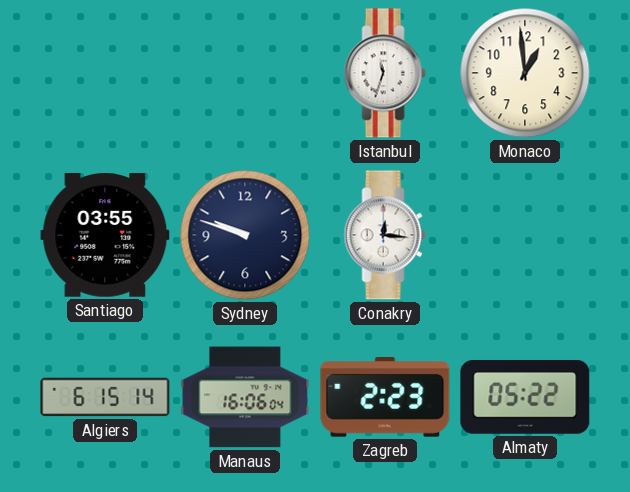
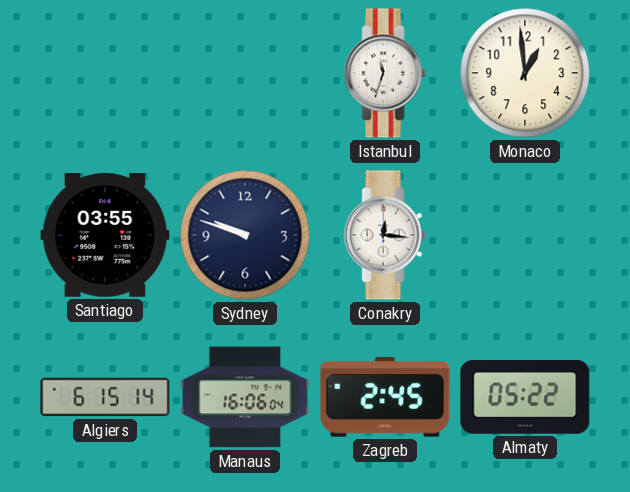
Zagreb: 2:23 -> 2:45 (385, 398)
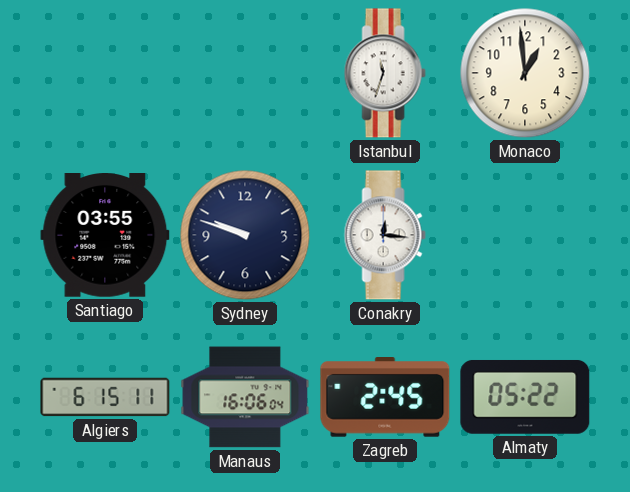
Algiers: 6:15:14 -> 6:15:11 (105, 397)
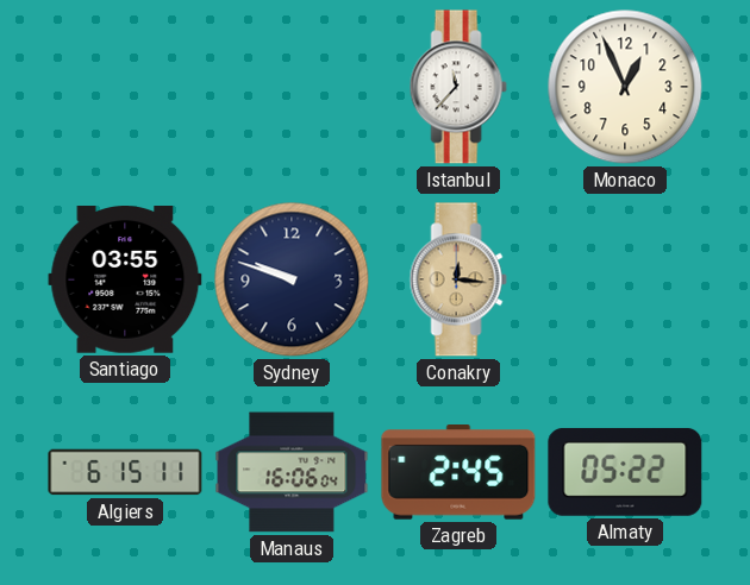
Istanbul: 11:33 -> 11:37 (458, 87)
Monaco: 12:59 -> 12:56 (625, 87)
Conakry dial: white -> champagne (458, 279)
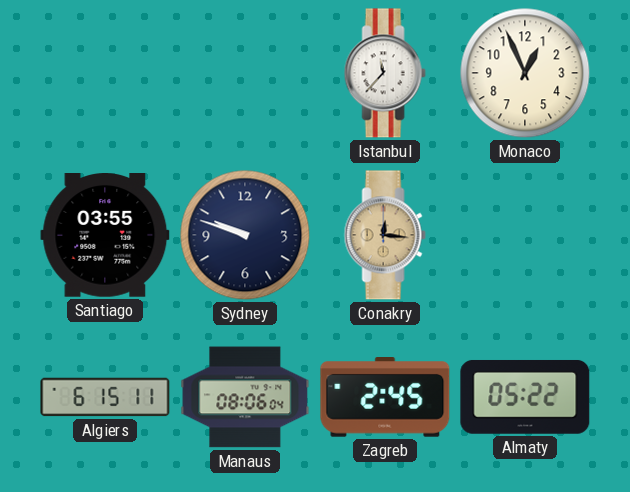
Manaus: 16:06 -> 08:06 (245, 397)
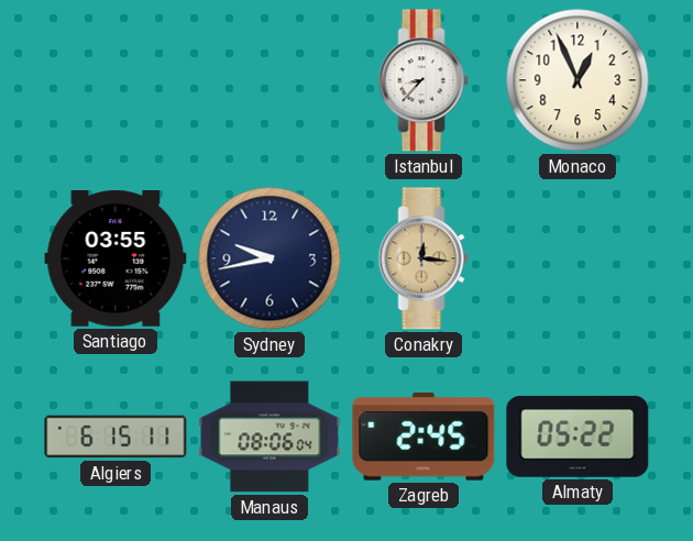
Istanbul: 11:37 -> 8:37 (424, 80)
Sydney: 9:48 -> 9:43 (269, 258)
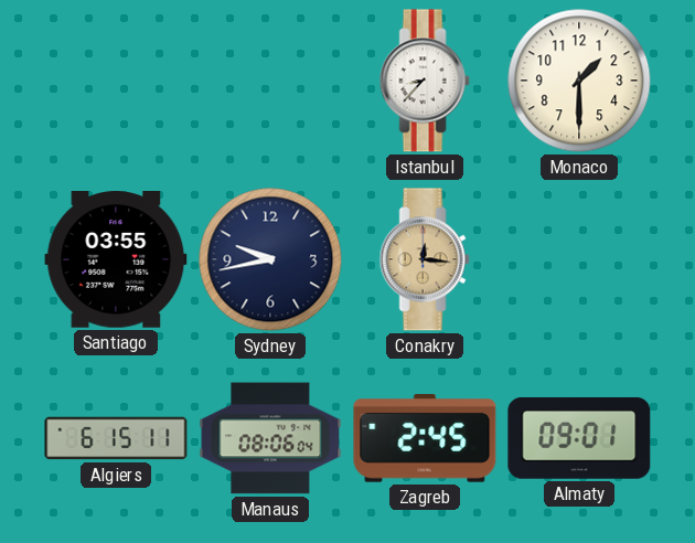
Monaco: 12:56 -> 1:30 (579, 81)
Almaty: 05:22 -> 09:01 (579, 438)
